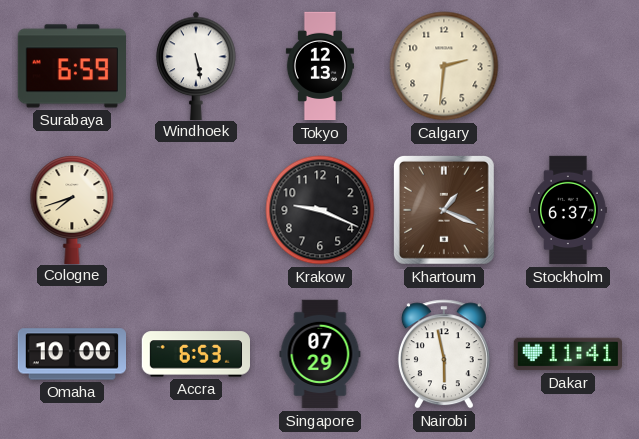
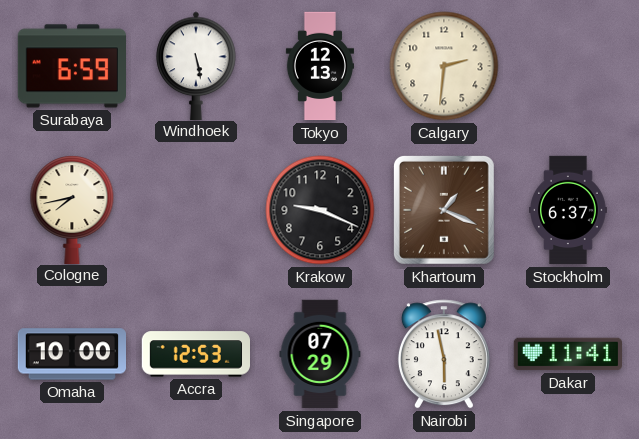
Cologne: 7:42 -> 7:43 (72, 209)
Accra: 6:53 -> 12:53 (195, 354)
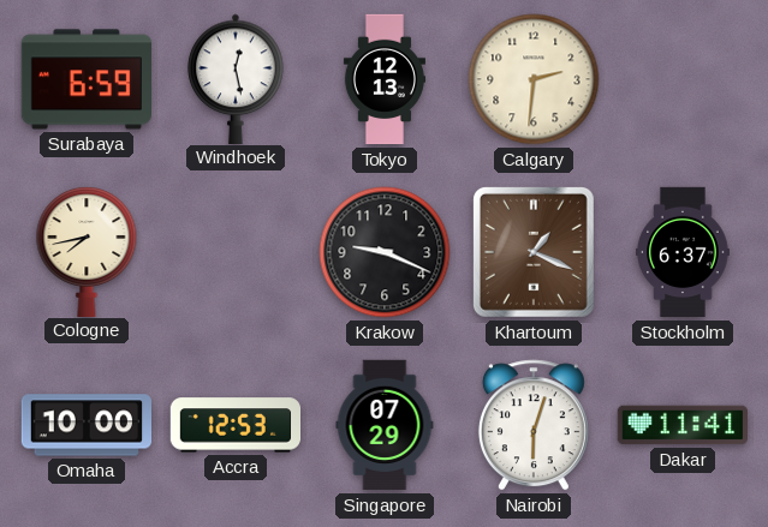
Windhoek: 5:28 -> 12:28 (236, 78)
Nairobi: 5:58 -> 6:03 (534, 425)
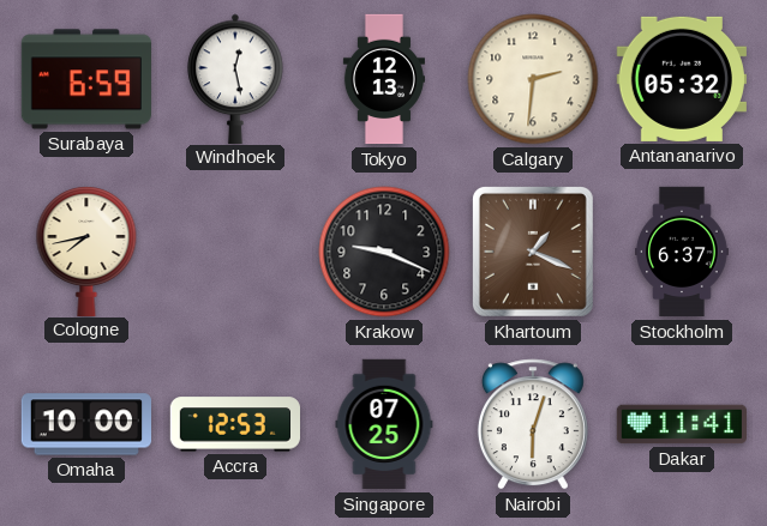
Antananarivo: none -> 05:32 (682, 79)
Singapore: 07:29 -> 07:25 (384, 424)
